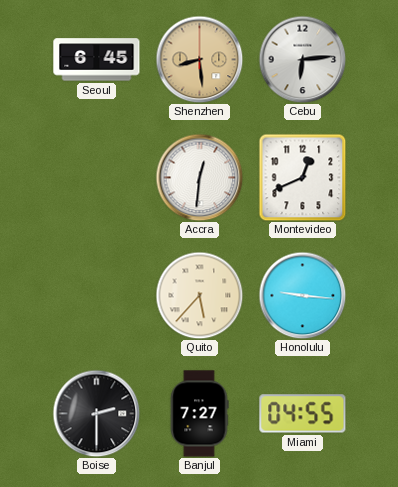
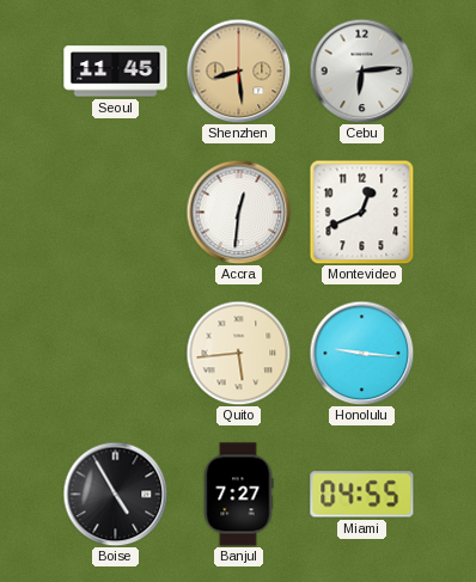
Seoul: 6:45 -> 11:45 (116, 72)
Quito: 5:37 -> 5:44 (238, 353)
Boise: 2:30 -> 4:55 (115, 494)
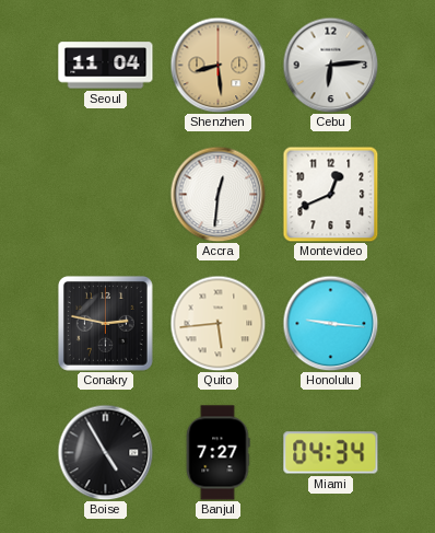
Seoul: 11:45 -> 11:04 (106, 66)
Conakry: none -> 2:47 (105, 323)
Miami: 04:55 -> 04:34 (331, 453)
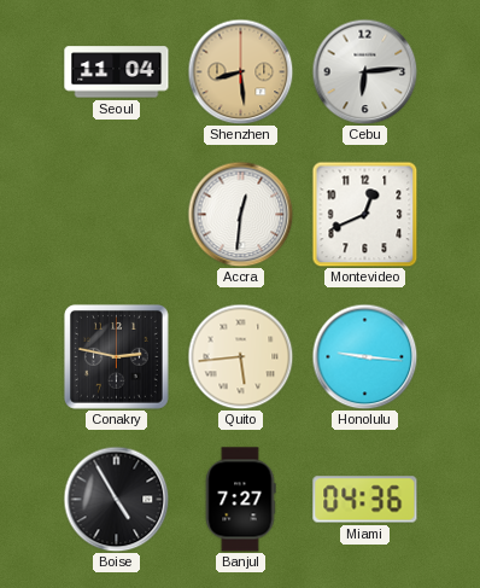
Miami: 04:34 -> 04:36 (365, 500)
